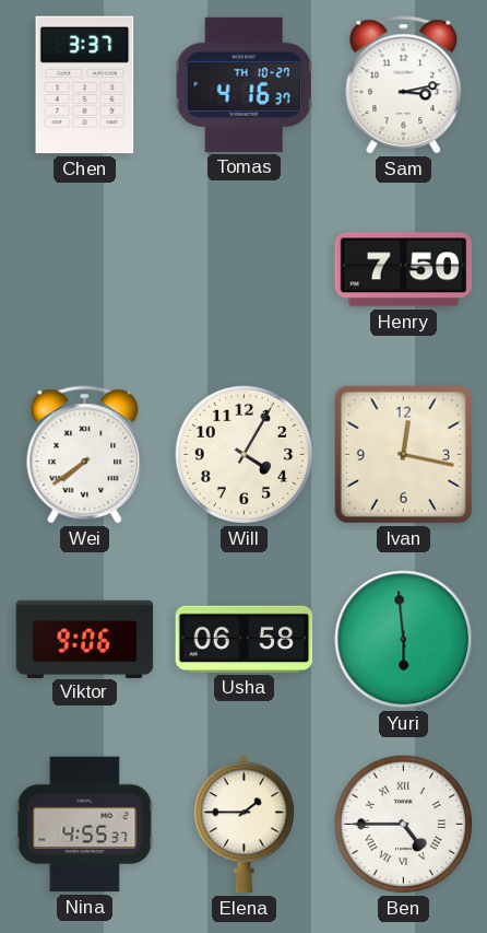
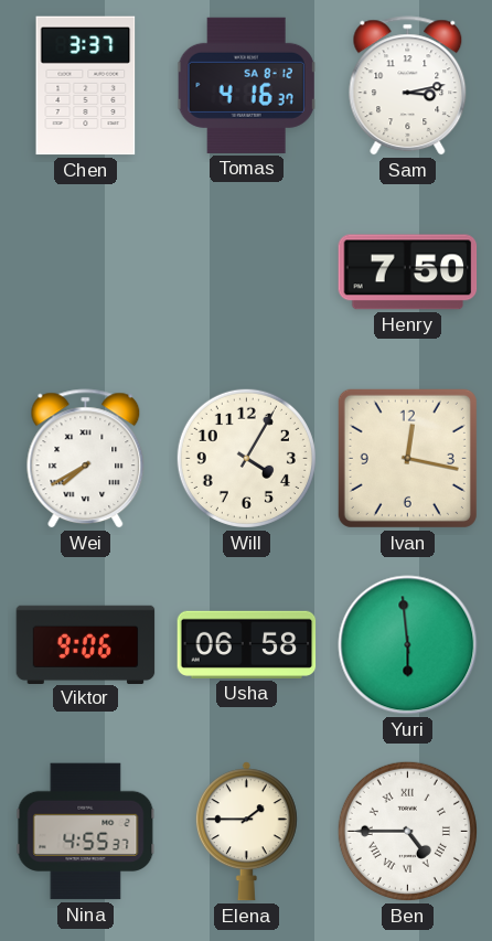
Tomas date: TH 10-27 -> SA 8-12 (247, 85)
Wei: 7:39 -> 7:40 (86, 459)
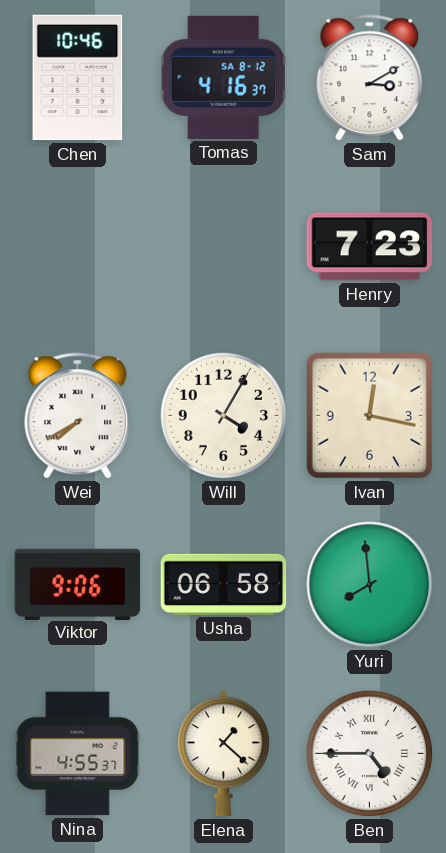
Chen: 3:37 -> 10:46 (78, 78)
Sam: 3:13 -> 3:10 (370, 78)
Henry: 7:50 -> 7:23 (370, 247)
Yuri: 5:59 -> 7:59 (370, 585)
Elena: 1:45 -> 1:22 (223, 754)
